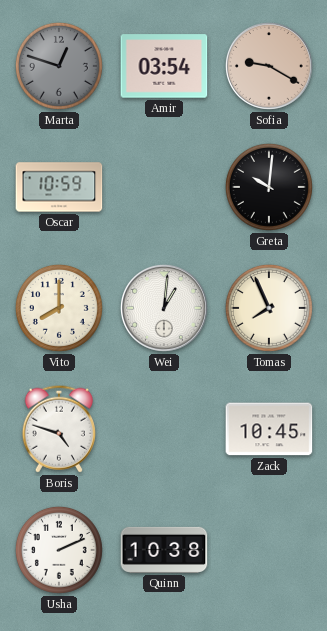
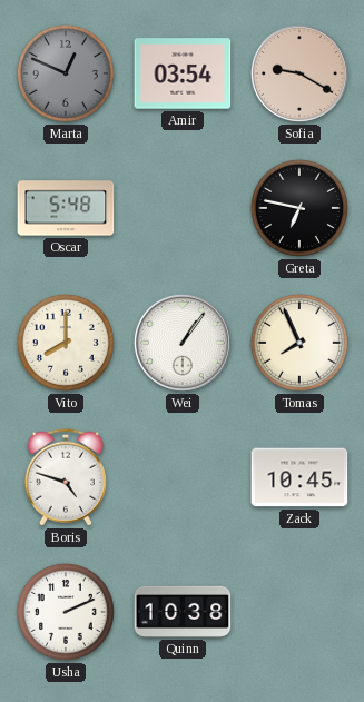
Marta: 12:48 -> 12:49 (66, 73)
Oscar: 10:59 -> 5:48 (66, 208)
Greta: 10:01 -> 6:47 (299, 208)
Wei: 1:01 -> 1:06 (183, 343)
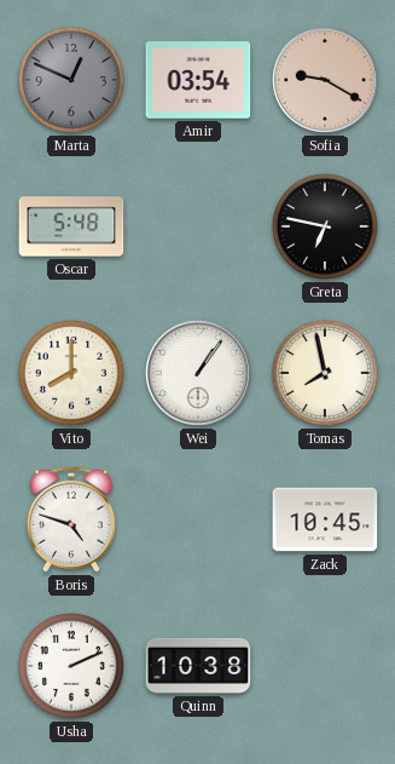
Tomas: 7:56 -> 7:58 (325, 373)
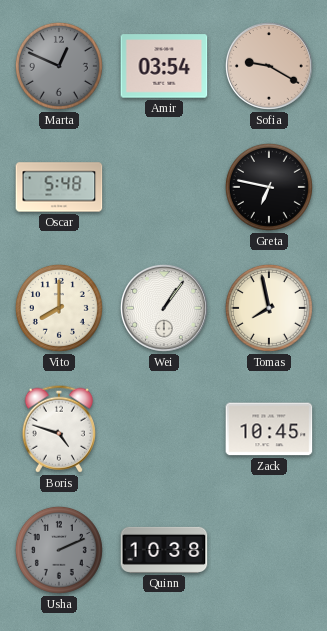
Usha dial: white -> grey (59, 550)
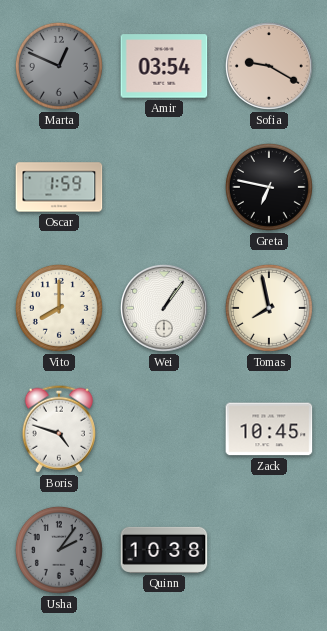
Oscar: 5:48 -> 1:59 (59, 187)
Usha: 2:11 -> 2:06 (59, 550)
